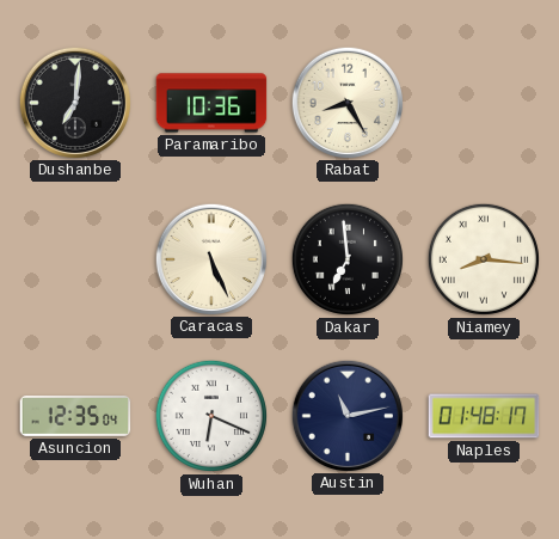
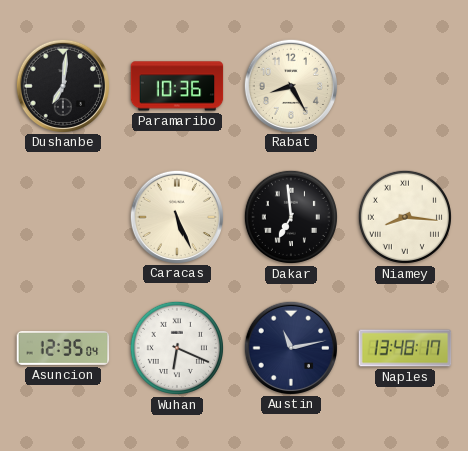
Naples: 01:48 -> 13:48 (405, 348)
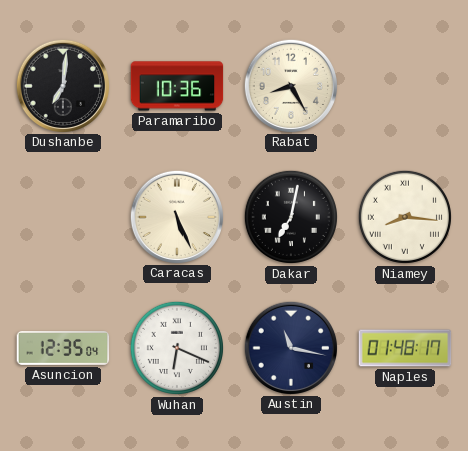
Dakar: 6:59 -> 7:02 (291, 217)
Austin: 11:13 -> 11:17 (290, 347)
Naples: 13:48 -> 01:48 (405, 348)
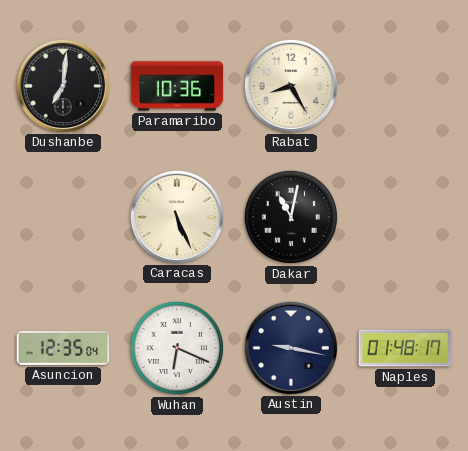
Dakar: 7:02 -> 11:02 (291, 217)
Niamey: 8:16 -> none (405, 217)
Austin: 11:17 -> 9:17 (290, 347)
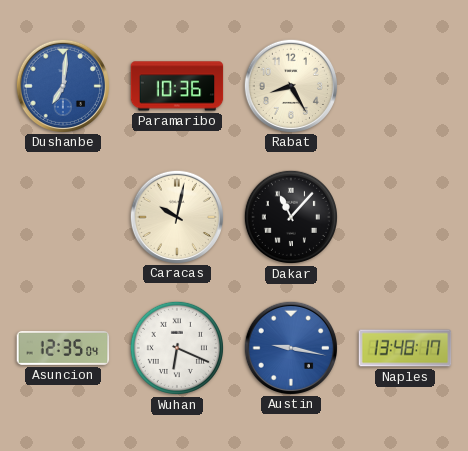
Dushanbe dial: black -> blue (62, 85)
Caracas: 5:26 -> 10:02 (176, 216)
Dakar: 11:02 -> 11:07 (291, 217)
Austin dial: navy -> blue (290, 347)
Naples: 01:48 -> 13:48 (405, 348)
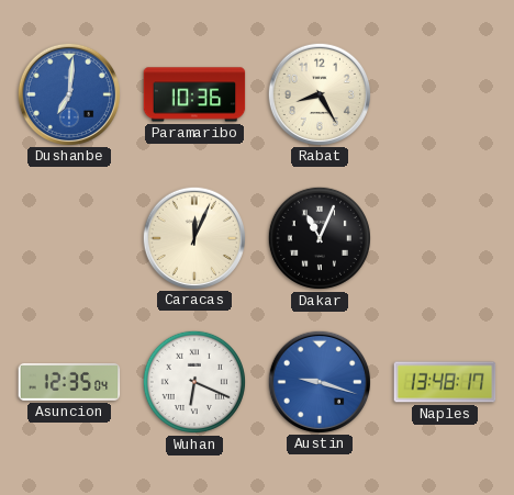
Caracas: 10:02 -> 12:04 (193, 237)
Dakar: 11:07 -> 11:04 (320, 238)
Austin: 9:17 -> 9:18 (319, 381)
